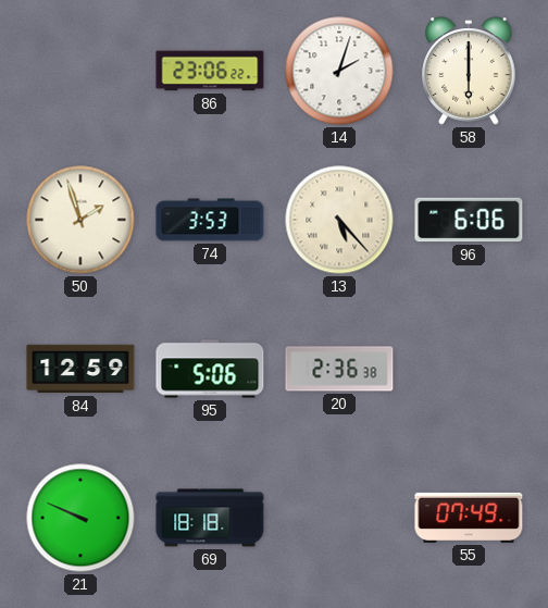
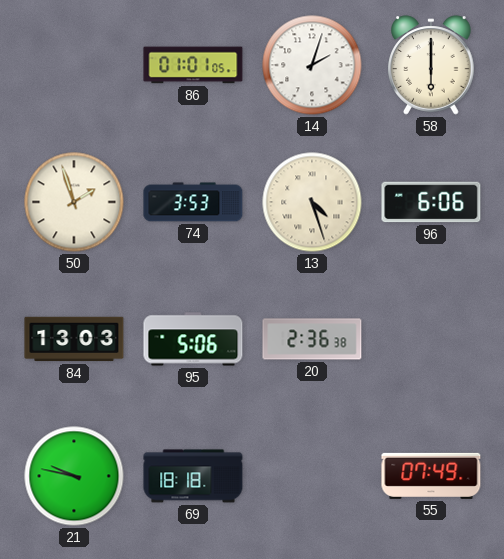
86: 23:06 -> 01:01 (193, 65)
13: 5:23 -> 4:27 (312, 202)
84: 12:59 -> 13:03 (74, 339)
21: 9:49 -> 9:47 (74, 476)
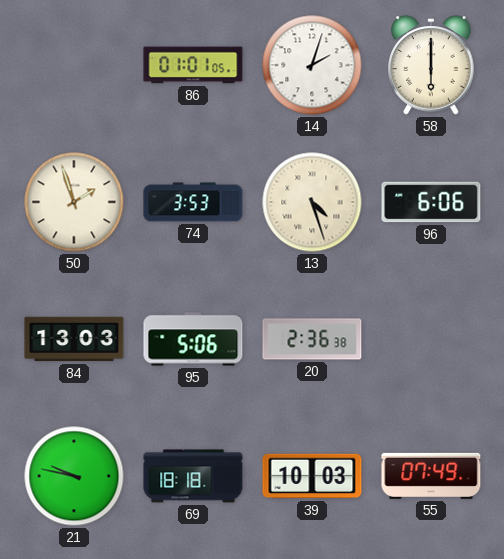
39: none -> 10:03 (312, 476)
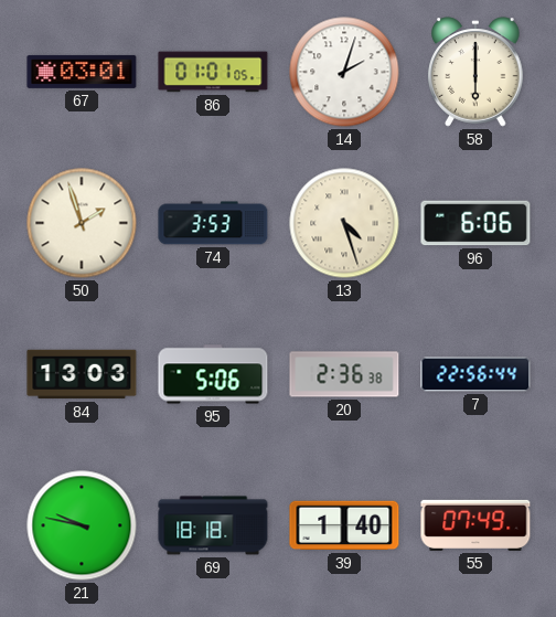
67: none -> 03:01 (82, 72)
7: none -> 22:56 (475, 374)
39: 10:03 -> 1:40 (344, 525)
